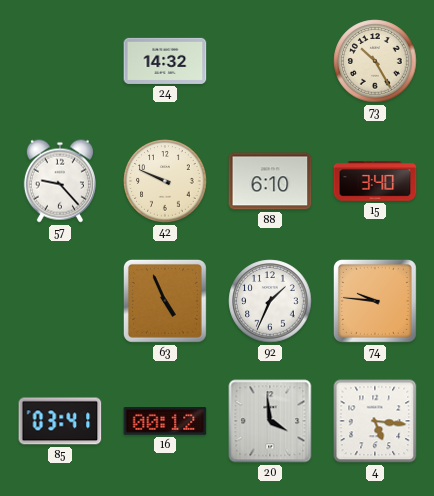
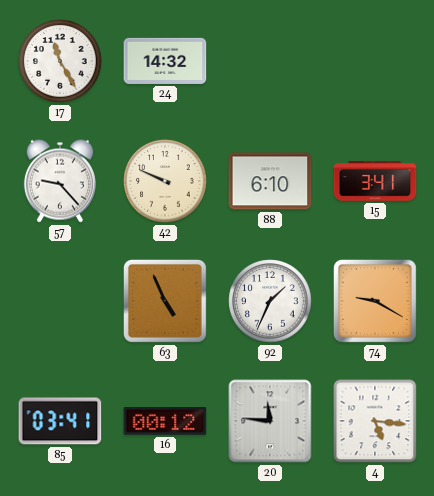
17: none -> 11:25 (60, 61)
73: 10:25 -> none (375, 61)
15: 3:40 -> 3:41 (375, 181)
74: 9:46 -> 9:20 (375, 301)
20: 3:59 -> 11:46 (270, 421)
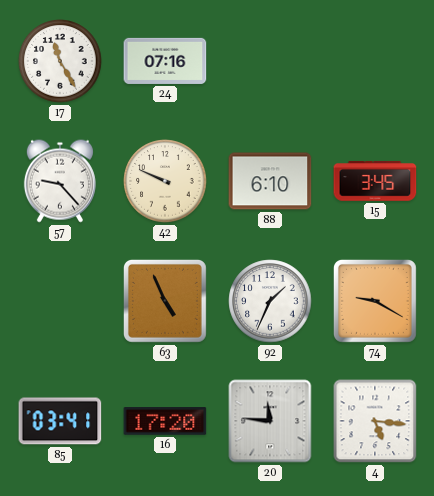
24: 14:32 -> 07:16 (165, 61)
15: 3:41 -> 3:45 (375, 181)
16: 00:12 -> 17:20 (165, 421)
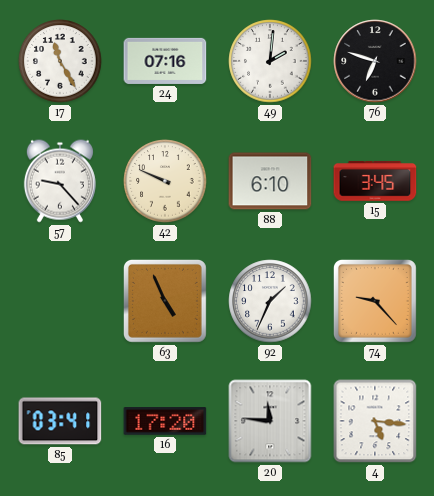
49: none -> 2:01 (270, 61)
76: none -> 6:48 (375, 61)
74: 9:20 -> 9:23 (375, 301)
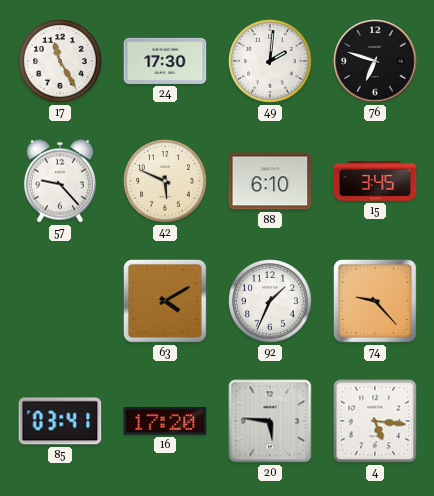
24: 07:16 -> 17:30 (165, 61)
42: 9:49 -> 5:49 (165, 181)
63: 4:56 -> 4:10 (165, 301)
20: 11:46 -> 5:46 (270, 421)
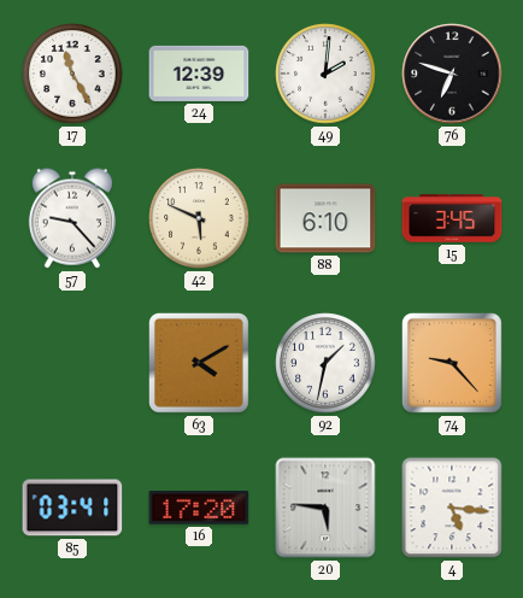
24: 17:30 -> 12:39 (199, 74)
92: 1:34 -> 1:32 (325, 363)
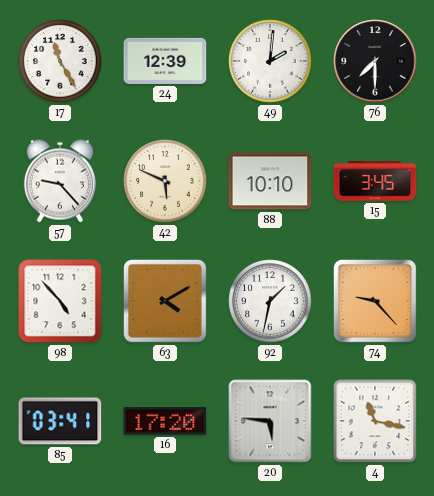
76: 6:48 -> 7:30 (375, 61)
88: 6:10 -> 10:10 (270, 181)
98: none -> 4:53 (60, 301)
4: 5:16 -> 11:17 (375, 421)
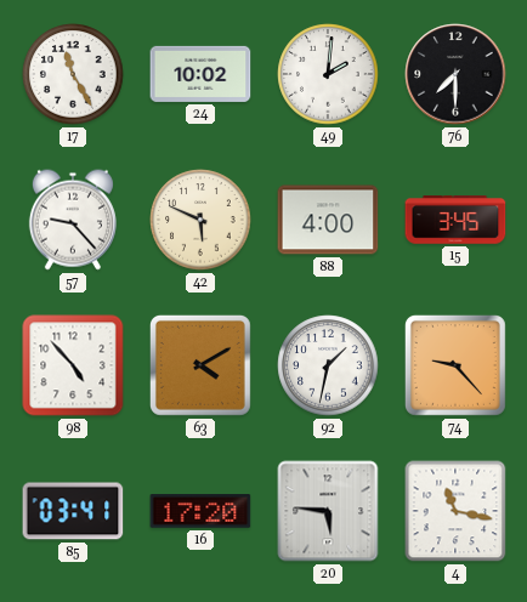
24: 12:39 -> 10:02 (200, 74)
88: 10:10 -> 4:00 (328, 220)
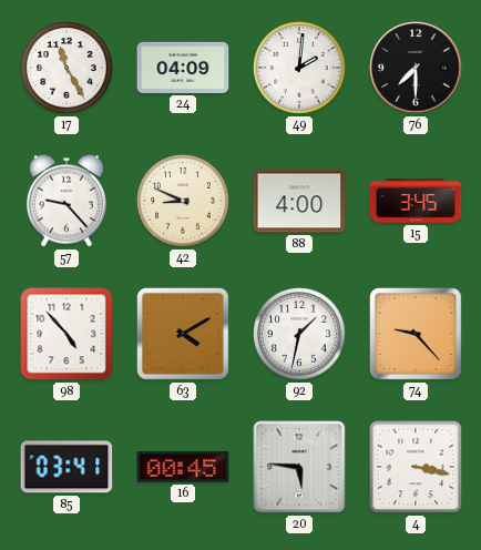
24: 10:02 -> 04:09 (183, 68)
42: 5:49 -> 8:49 (183, 201)
16: 17:20 -> 00:45 (183, 467)
4: 11:17 -> 3:17 (416, 467)
